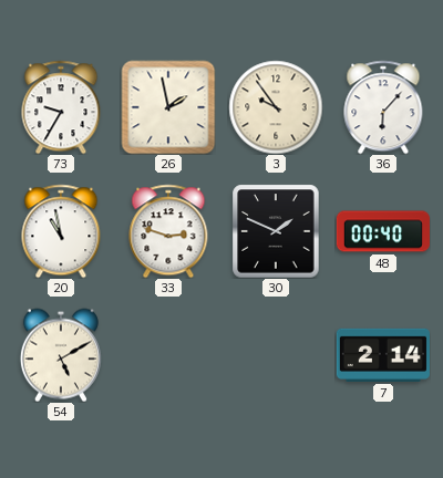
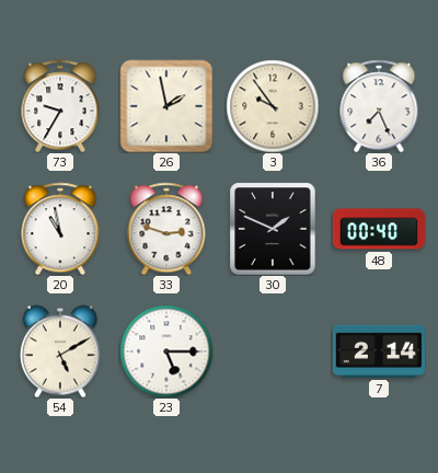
36: 6:07 -> 7:26 (379, 106)
23: none -> 5:15 (166, 351)
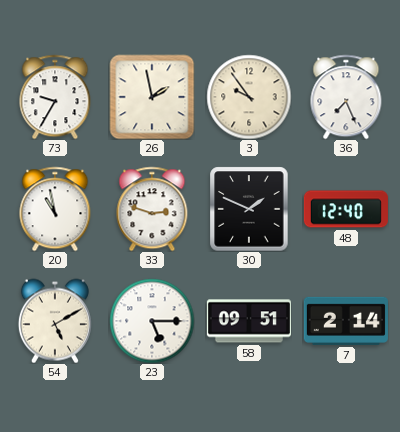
48: 00:40 -> 12:40 (346, 209)
58: none -> 09:51 (249, 321)
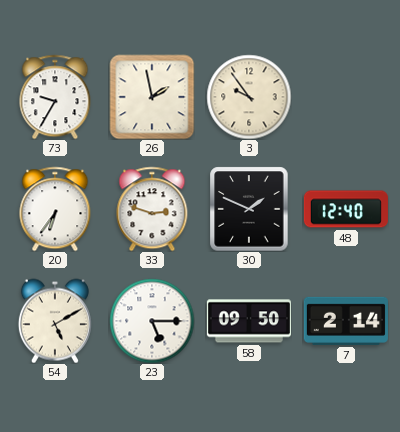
36: 7:26 -> none (346, 97)
20: 10:58 -> 6:36 (55, 209)
58: 09:51 -> 09:50 (249, 321)
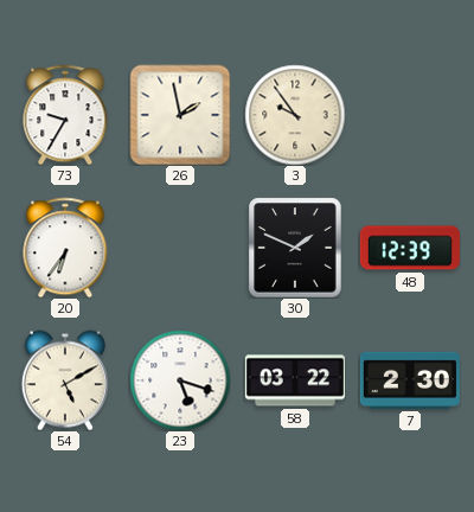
33: 2:48 -> none (152, 209)
48: 12:40 -> 12:39 (410, 248)
23: 5:15 -> 5:18 (180, 380)
58: 09:50 -> 03:22 (295, 380)
7: 2:14 -> 2:30 (410, 380)
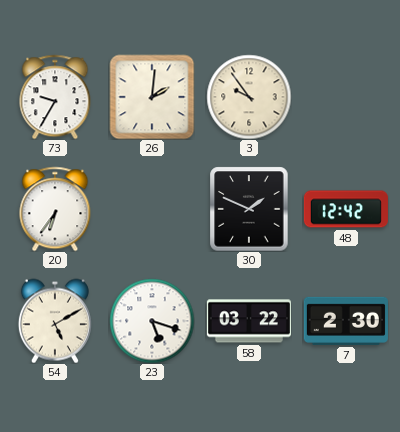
26: 1:58 -> 2:01 (152, 97)
48: 12:39 -> 12:42 (346, 209)
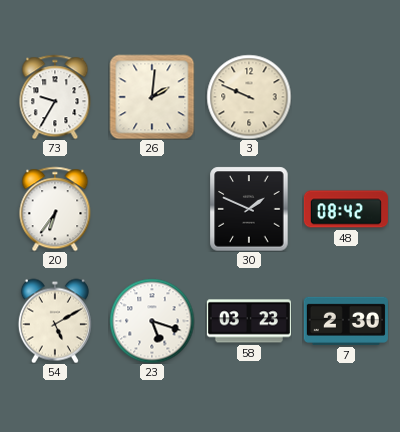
3: 9:54 -> 9:49 (249, 97)
48: 12:42 -> 08:42 (346, 209)
58: 03:22 -> 03:23 (249, 321)
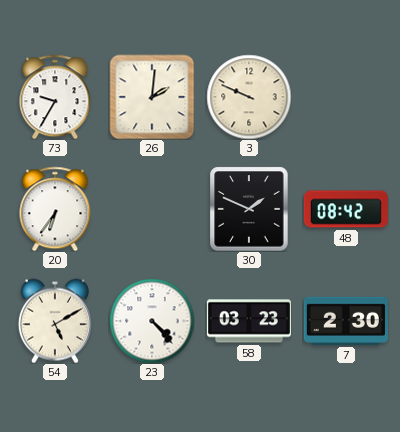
23: 5:18 -> 4:23 (152, 321)
